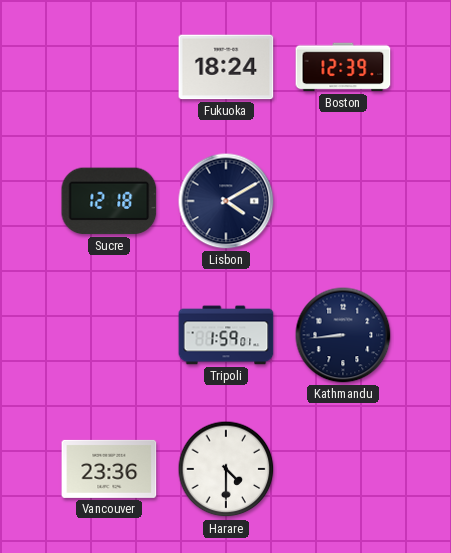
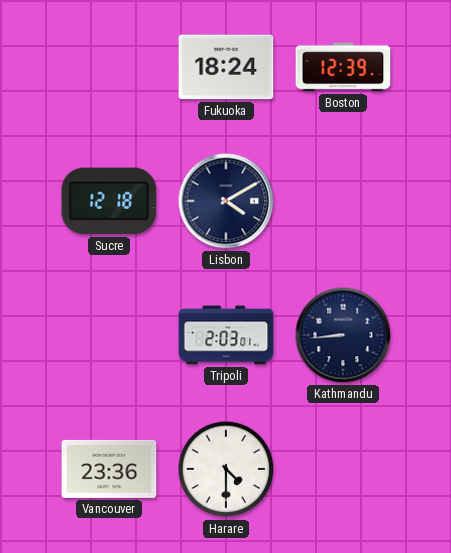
Tripoli: 1:59 -> 2:03 (226, 335)
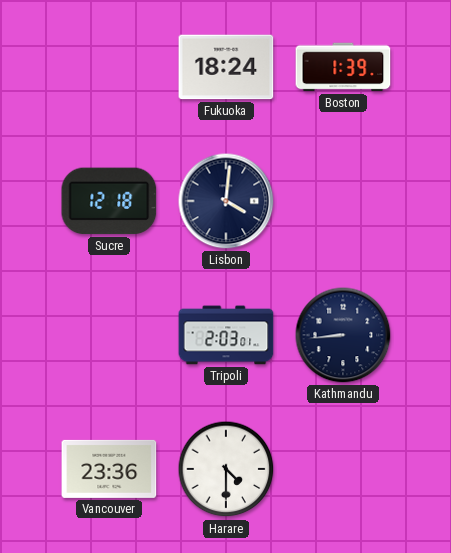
Boston: 12:39 -> 1:39 (343, 67)
Lisbon: 4:10 -> 4:01 (226, 201)
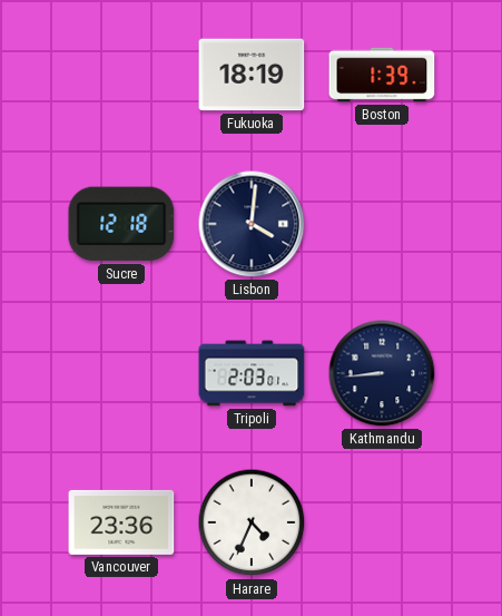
Fukuoka: 18:24 -> 18:19 (252, 75)
Harare: 4:30 -> 4:34 (252, 522)
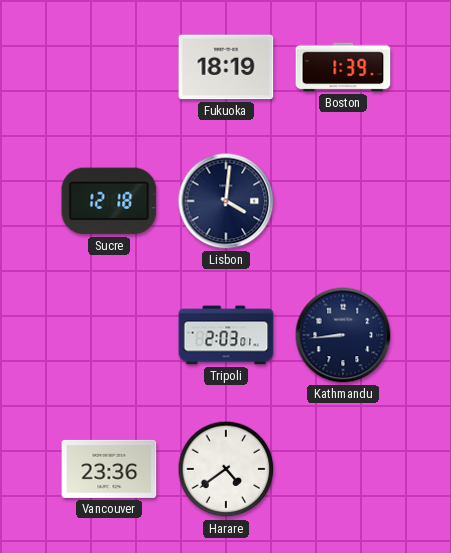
Harare: 4:34 -> 4:39 (226, 469)
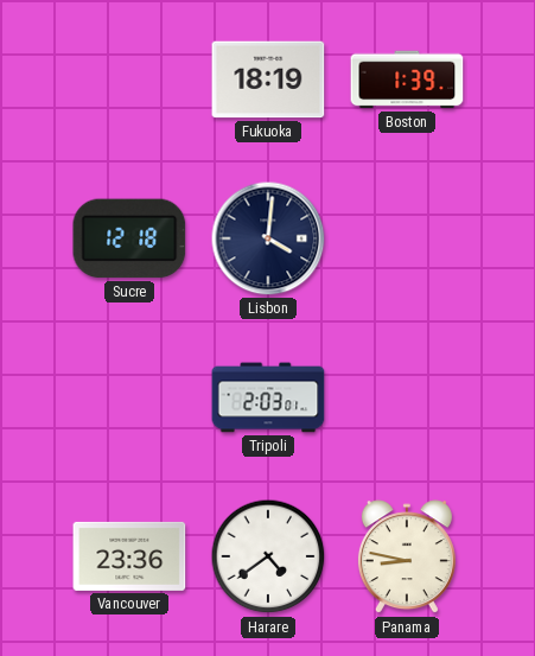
Kathmandu: 8:44 -> none (343, 335)
Panama: none -> 8:47 (407, 558)
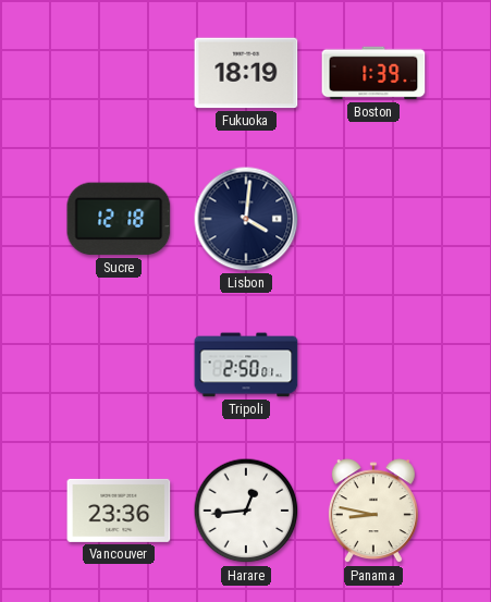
Tripoli: 2:03 -> 2:50 (246, 365)
Harare: 4:39 -> 12:44 (246, 511)
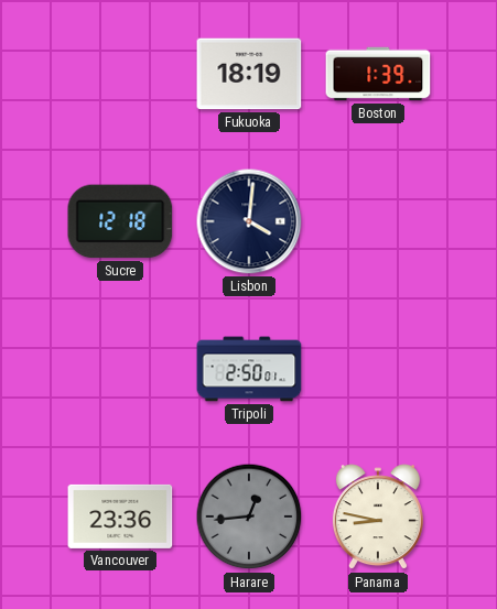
Harare dial: white -> grey (249, 516)
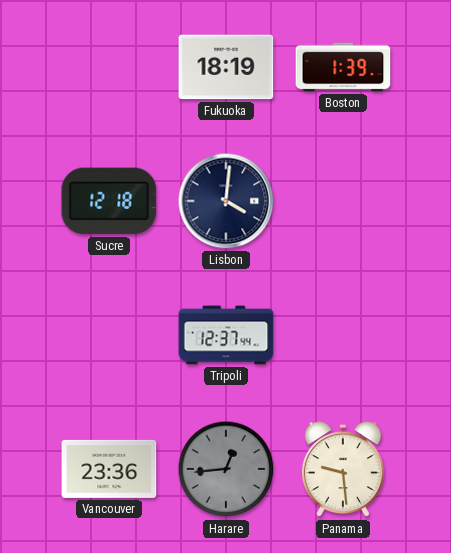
Tripoli: 2:50 -> 12:37 (226, 335)
Panama: 8:47 -> 9:29 (343, 470)
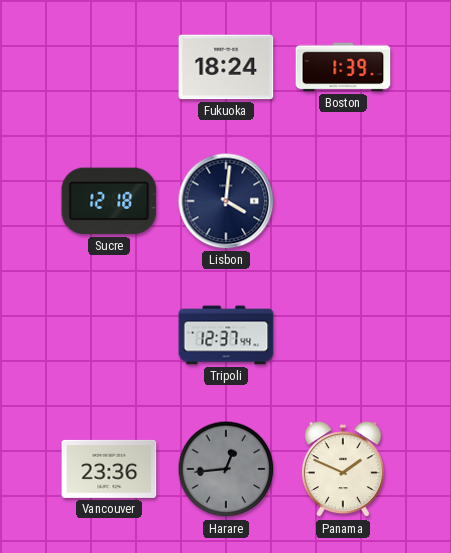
Fukuoka: 18:19 -> 18:24 (226, 67)
Panama: 9:29 -> 1:49 (343, 470)
